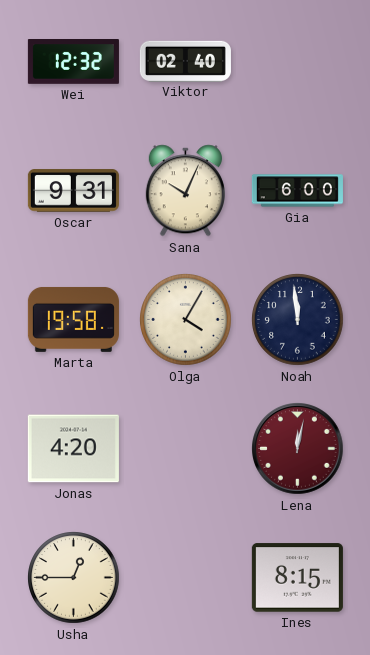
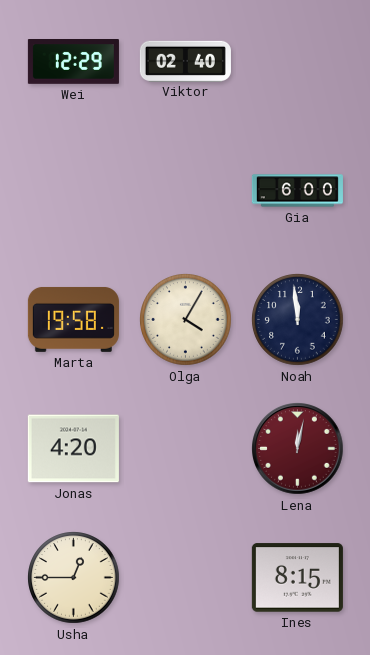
Wei: 12:32 -> 12:29 (73, 62)
Oscar: 9:31 -> none (73, 191)
Sana: 10:04 -> none (185, 191)
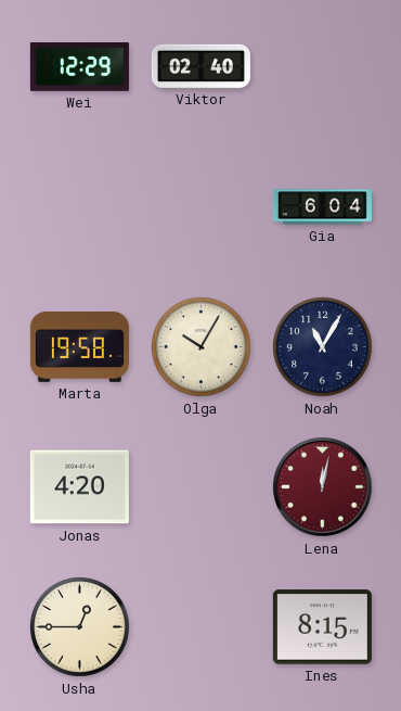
Gia: 6:00 -> 6:04 (322, 207)
Olga: 4:05 -> 10:05 (202, 347)
Noah: 11:59 -> 11:05 (323, 347)
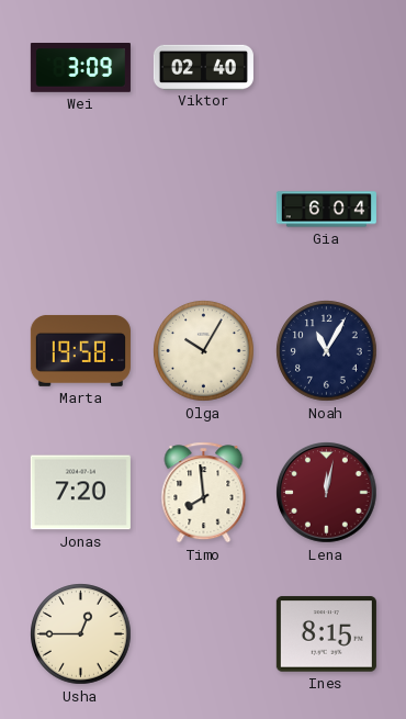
Wei: 12:29 -> 3:09 (80, 68)
Jonas: 4:20 -> 7:20 (80, 493)
Timo: none -> 7:59 (204, 493)
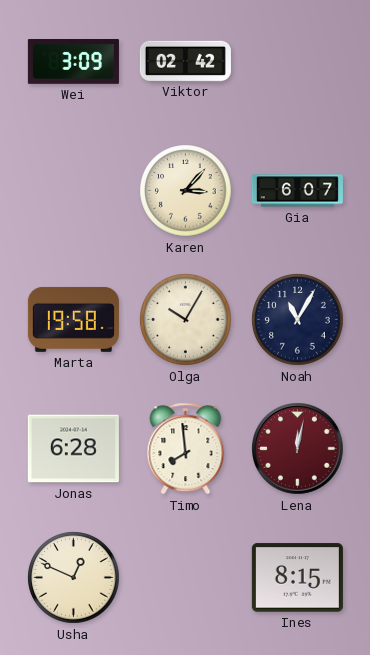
Viktor: 02:40 -> 02:42 (185, 61)
Karen: none -> 3:07 (186, 191)
Gia: 6:04 -> 6:07 (297, 191)
Jonas: 7:20 -> 6:28 (73, 449)
Usha: 12:45 -> 12:49 (74, 578)
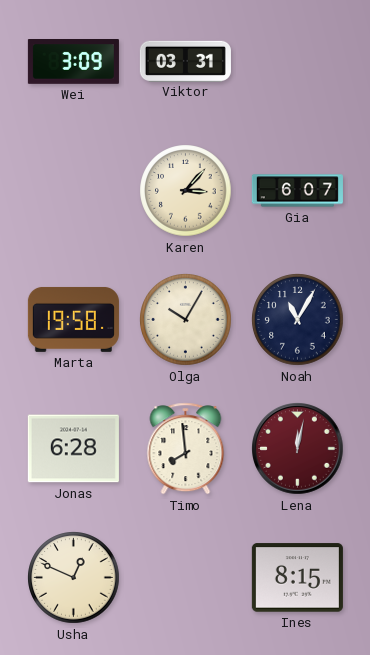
Viktor: 02:42 -> 03:31 (185, 61)
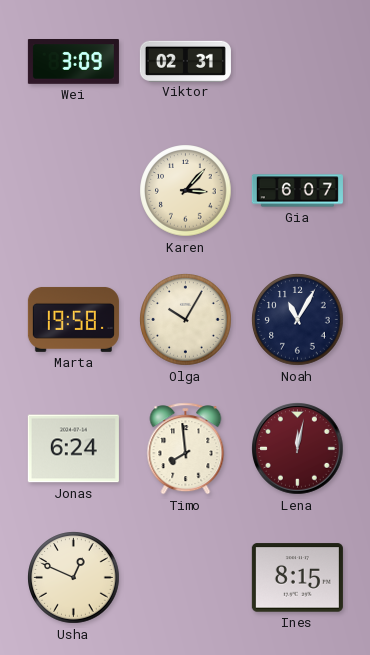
Viktor: 03:31 -> 02:31 (185, 61)
Jonas: 6:28 -> 6:24 (73, 449)
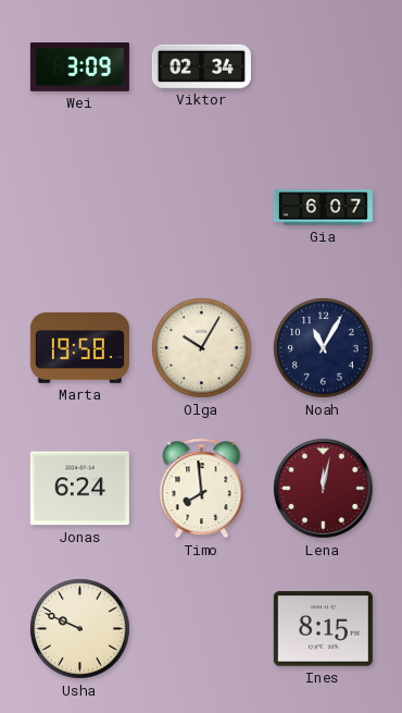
Viktor: 02:31 -> 02:34 (201, 66)
Karen: 3:07 -> none (186, 191)
Usha: 12:49 -> 9:49 (80, 629)
